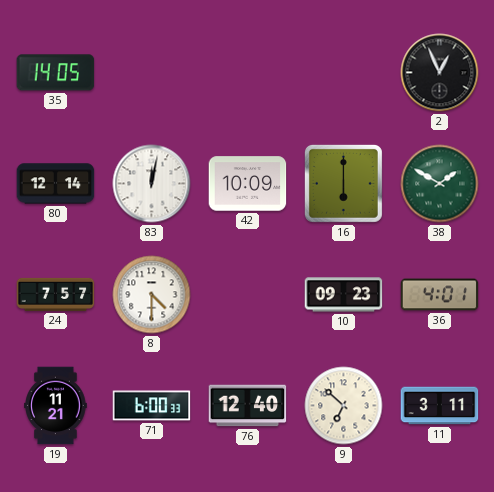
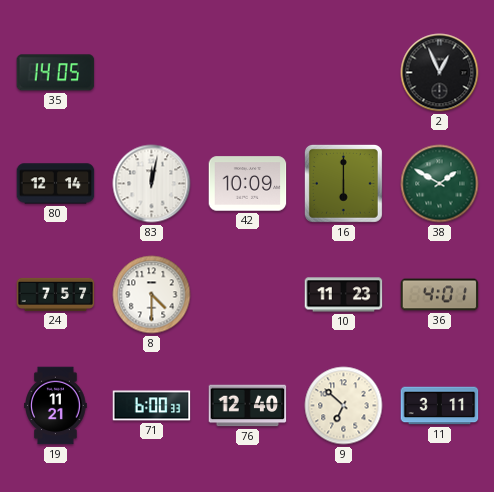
10: 09:23 -> 11:23 (344, 295)
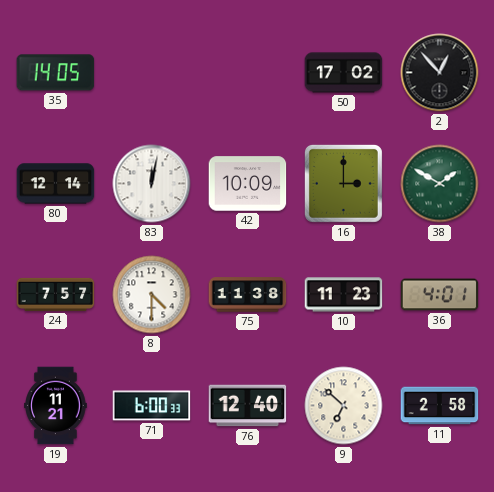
50: none -> 17:02 (344, 73)
2: 12:56 -> 12:53 (440, 73)
16: 6:00 -> 3:00 (343, 183)
75: none -> 11:38 (248, 295)
11: 3:11 -> 2:58 (440, 406)
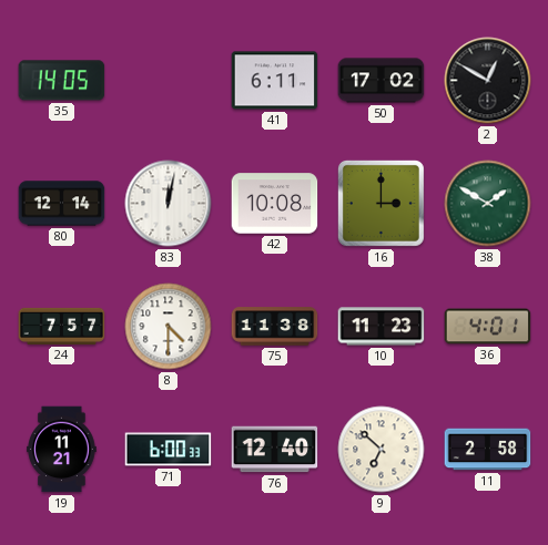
41: none -> 6:11 (275, 81)
2: 12:53 -> 12:50 (488, 81)
42: 10:09 -> 10:08 (275, 204)
